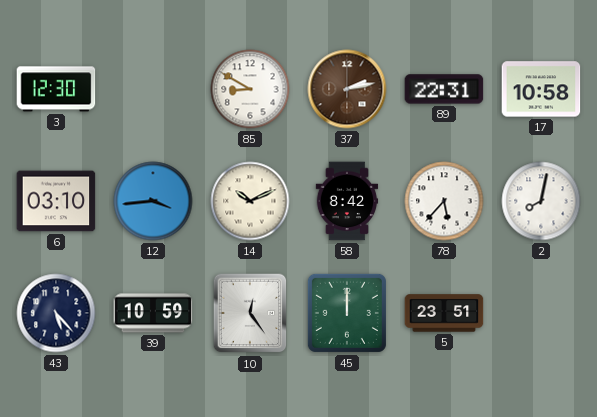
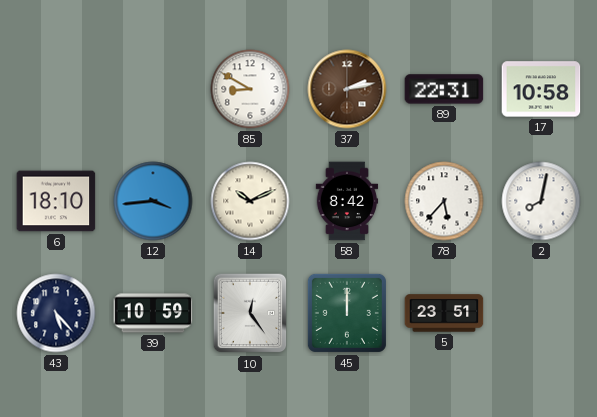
3: 12:30 -> none (56, 89)
6: 03:10 -> 18:10 (56, 201)
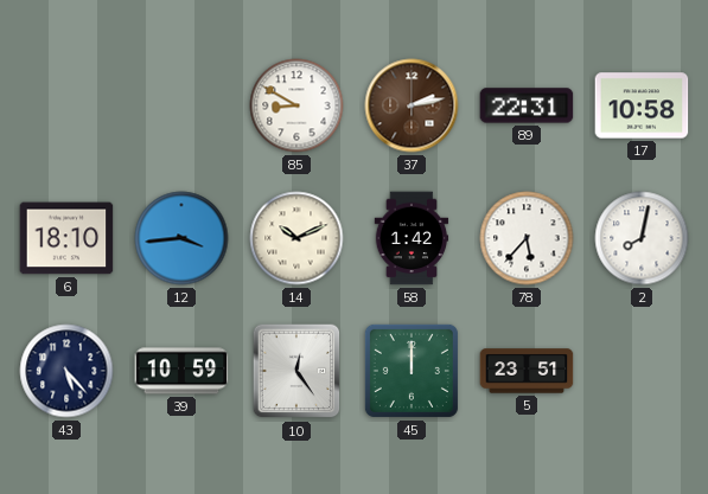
58: 8:42 -> 1:42 (412, 238)
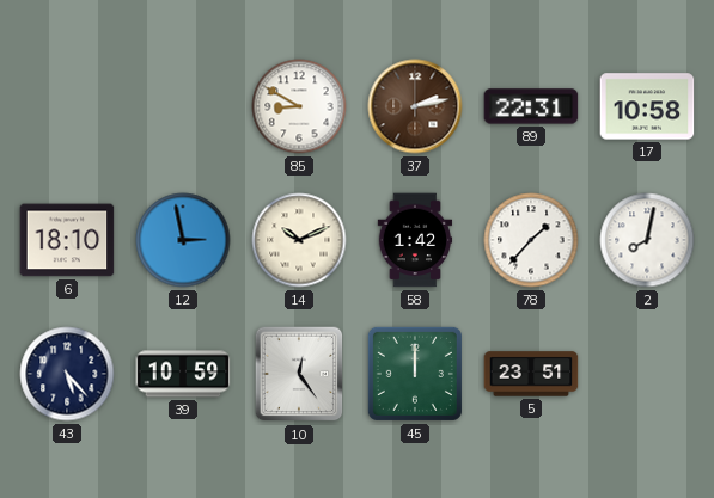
12: 3:44 -> 2:58 (183, 240)
78: 5:37 -> 1:37 (531, 240)
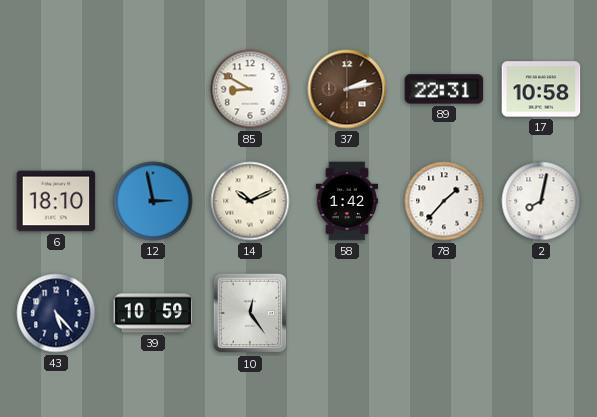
45: 12:00 -> none (415, 374)
5: 23:51 -> none (531, 374)
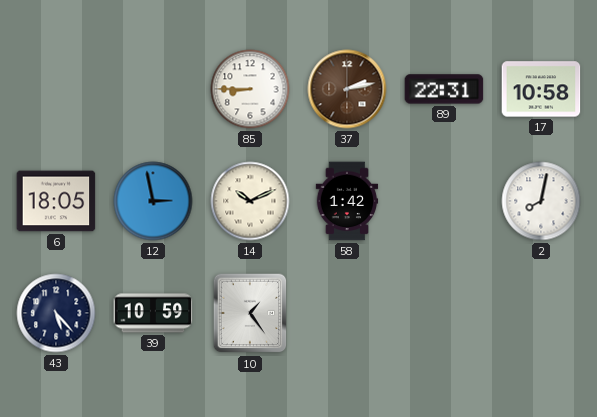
85: 8:50 -> 8:45 (250, 89)
6: 18:10 -> 18:05 (56, 201)
78: 1:37 -> none (444, 201)
10: 12:24 -> 1:24 (250, 313)
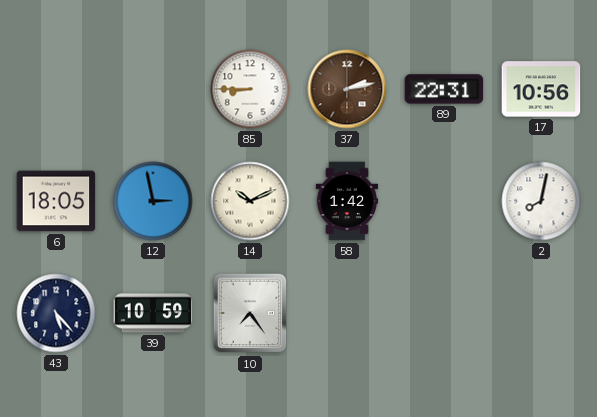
17: 10:58 -> 10:56 (541, 89)
10: 1:24 -> 7:24 (250, 313)
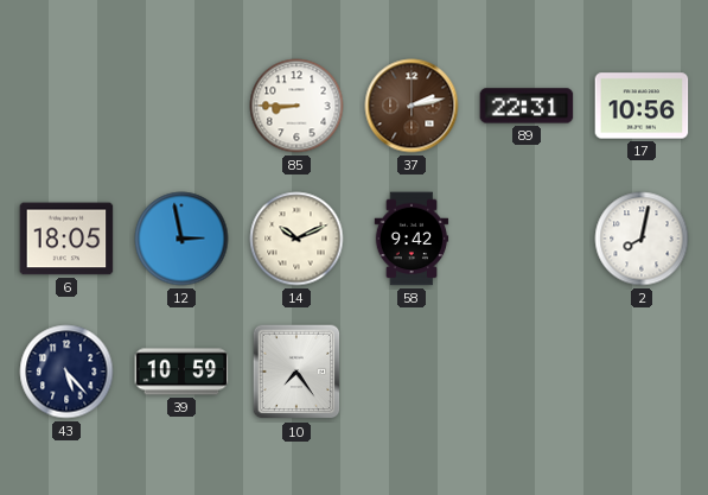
58: 1:42 -> 9:42 (412, 239)
